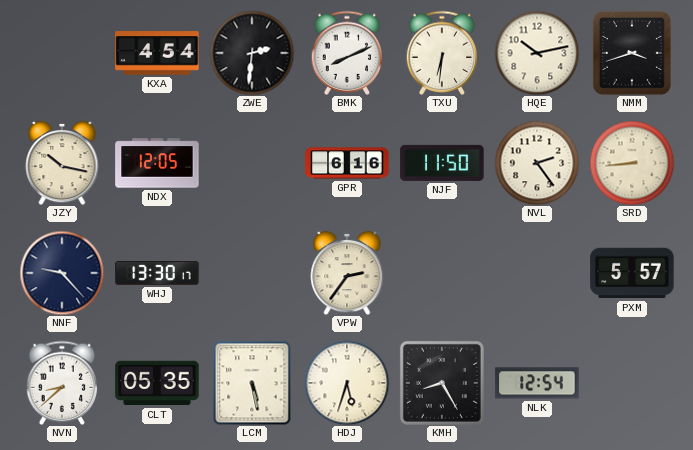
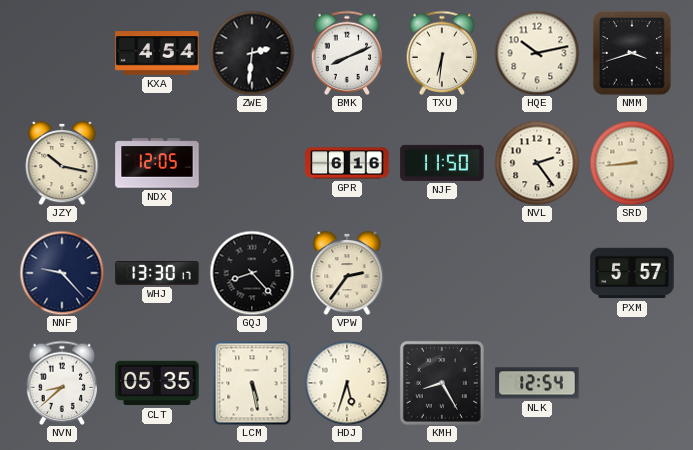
GQJ: none -> 8:23 (252, 273)
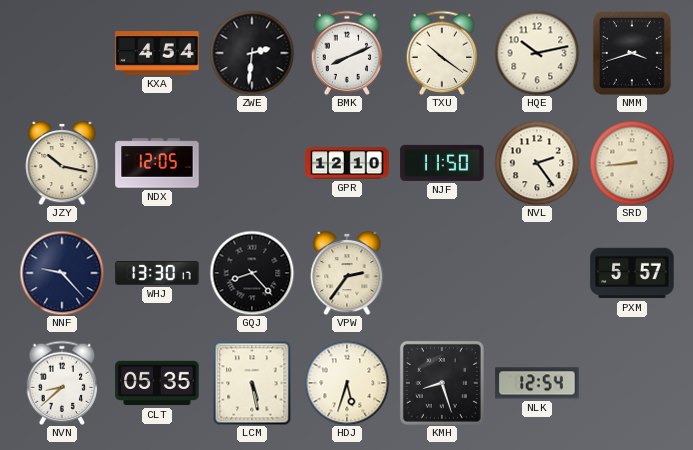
TXU: 6:31 -> 10:21 (442, 52)
GPR: 6:16 -> 12:10 (347, 163)
KMH: 8:25 -> 8:27 (442, 383)
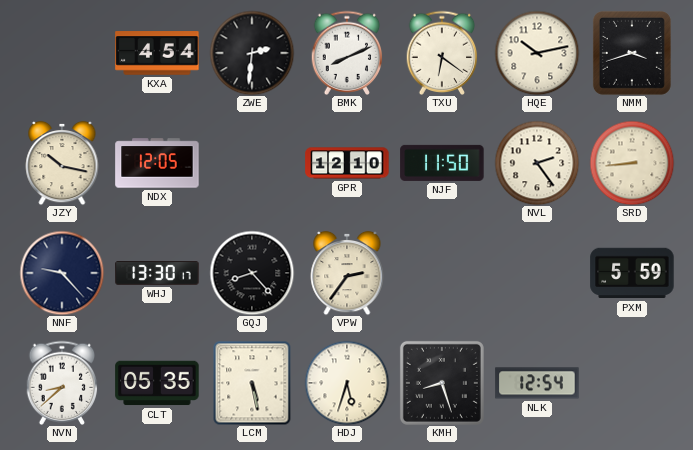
TXU: 10:21 -> 6:21 (442, 52)
PXM: 5:57 -> 5:59 (632, 273)
